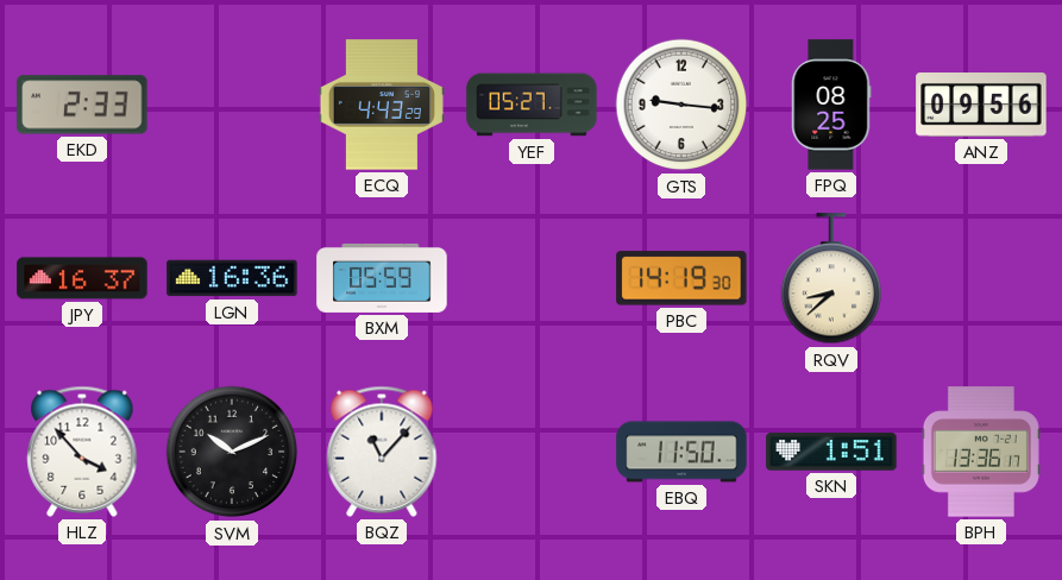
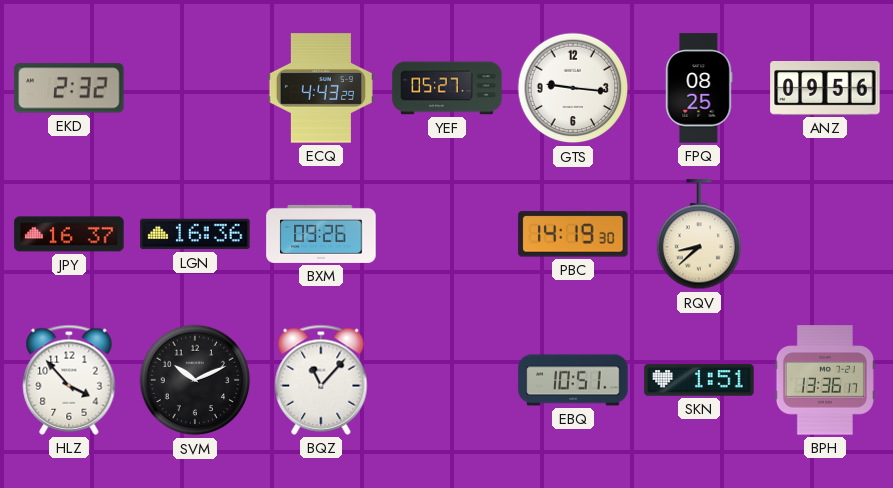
EKD: 2:33 -> 2:32 (69, 88)
BXM: 05:59 -> 09:26 (321, 234)
EBQ: 11:50 -> 10:51 (573, 380)
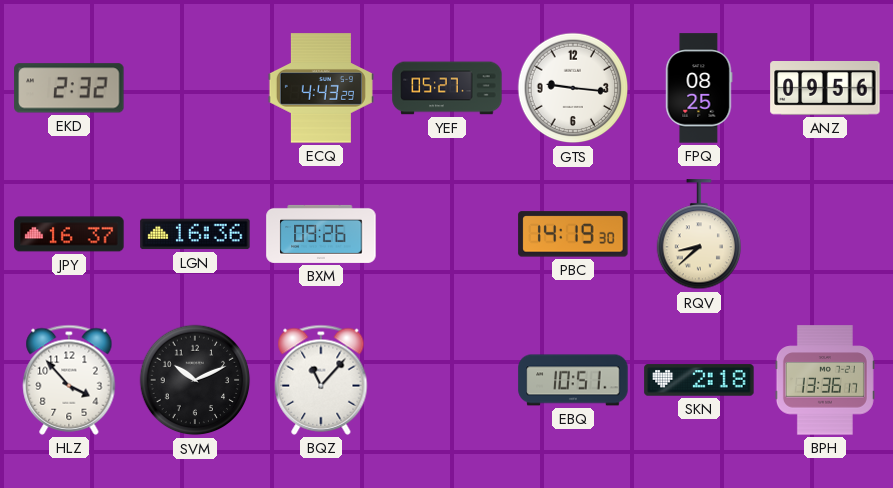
SKN: 1:51 -> 2:18 (699, 380)
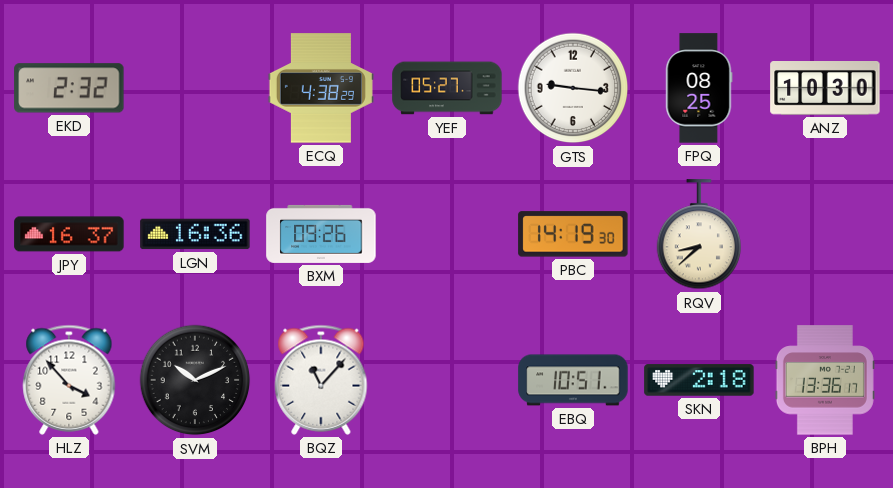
ECQ: 4:43 -> 4:38 (321, 88)
ANZ: 09:56 -> 10:30 (825, 88)
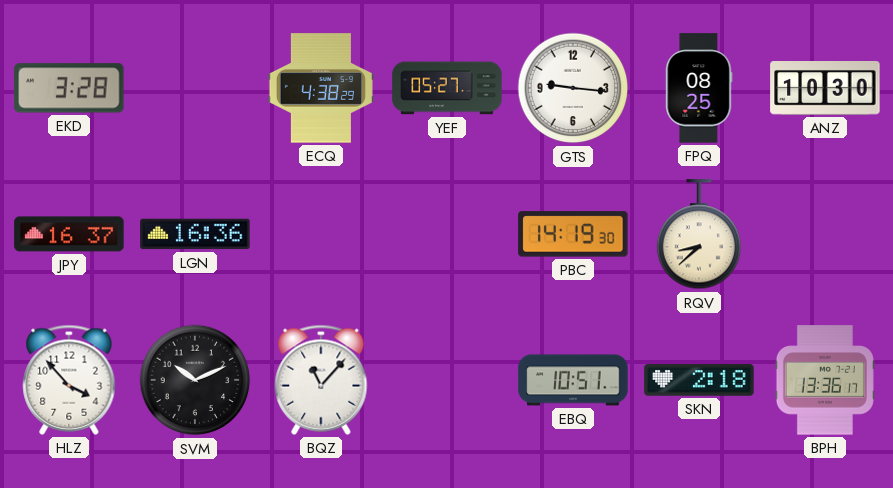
EKD: 2:32 -> 3:28 (69, 88)
BXM: 09:26 -> none (321, 234)
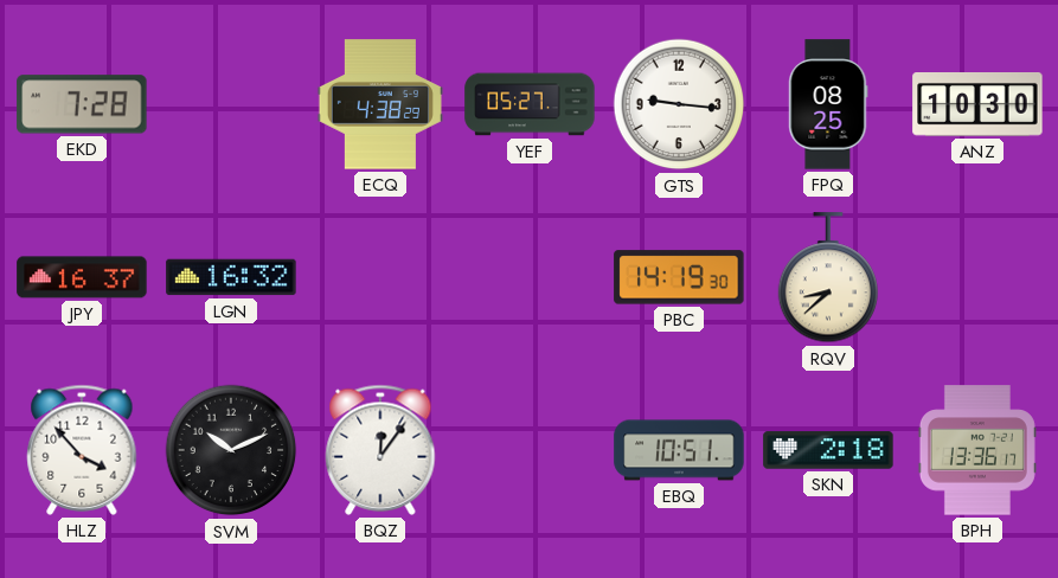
EKD: 3:28 -> 7:28 (82, 104)
LGN: 16:36 -> 16:32 (231, 277)
BQZ: 11:07 -> 12:06 (380, 450)
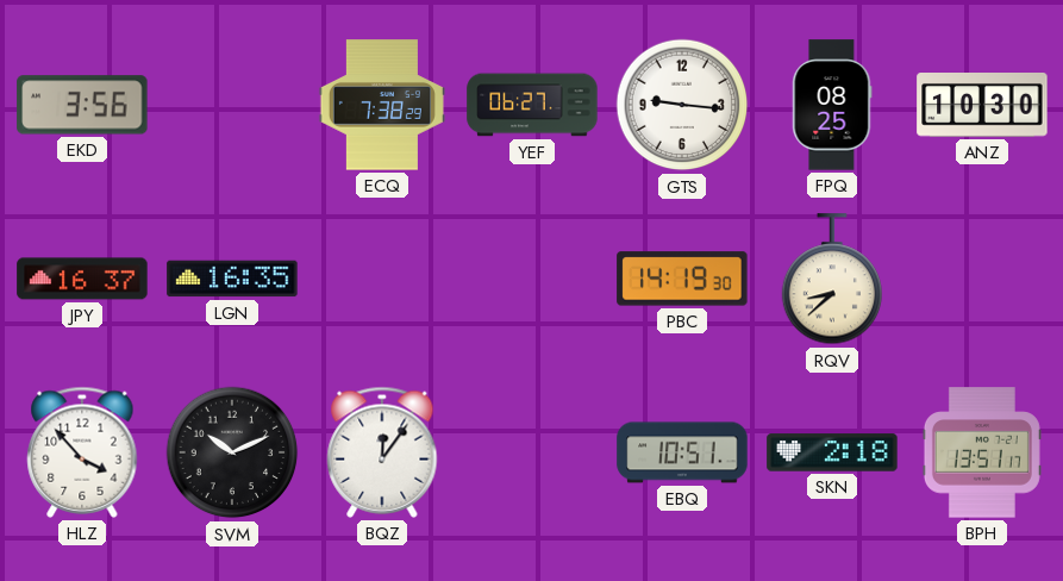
EKD: 7:28 -> 3:56 (82, 105)
ECQ: 4:38 -> 7:38 (382, 105)
YEF: 05:27 -> 06:27 (532, 105)
LGN: 16:32 -> 16:35 (232, 279)
BPH: 13:36 -> 13:51 (982, 452)
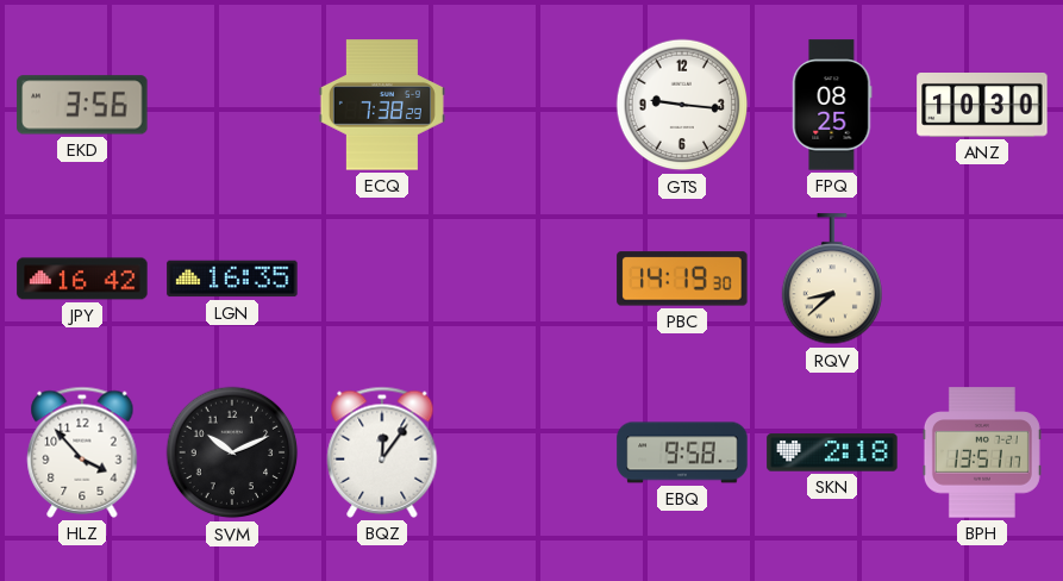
YEF: 06:27 -> none (532, 105)
JPY: 16:37 -> 16:42 (82, 279)
EBQ: 10:51 -> 9:58 (682, 452)
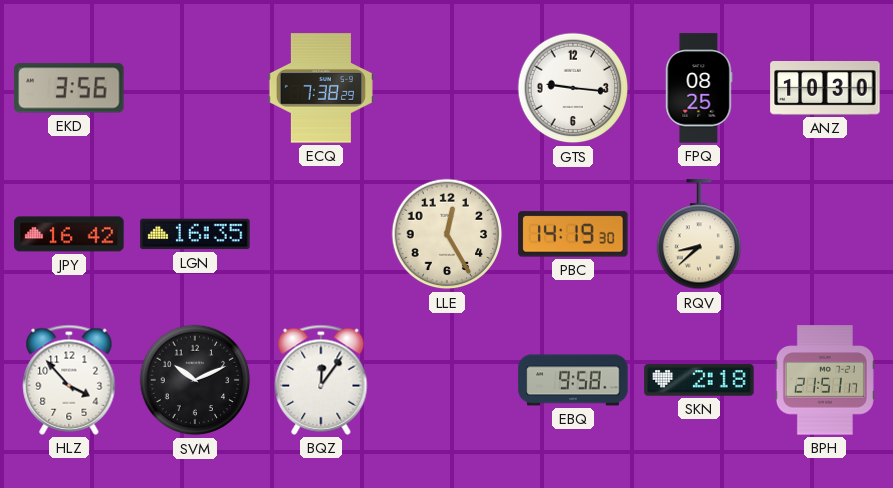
LLE: none -> 12:25 (447, 234)
BPH: 13:51 -> 21:51 (825, 380)
